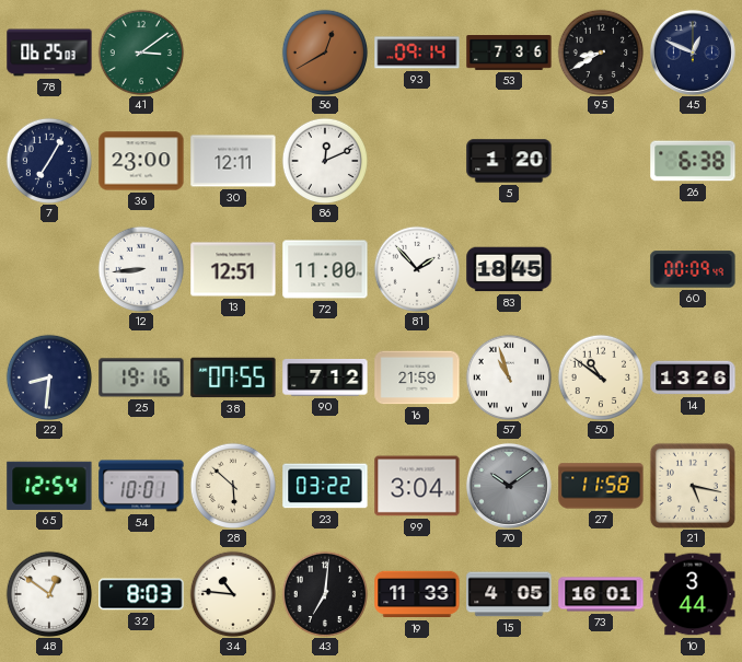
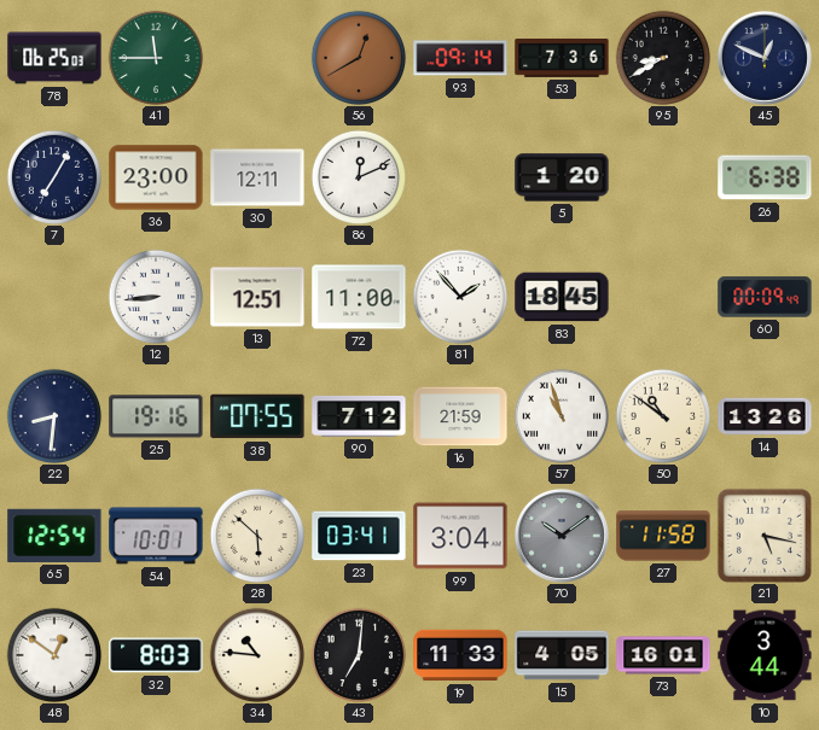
41: 3:09 -> 11:45 (156, 58)
23: 03:22 -> 03:41 (359, 536)
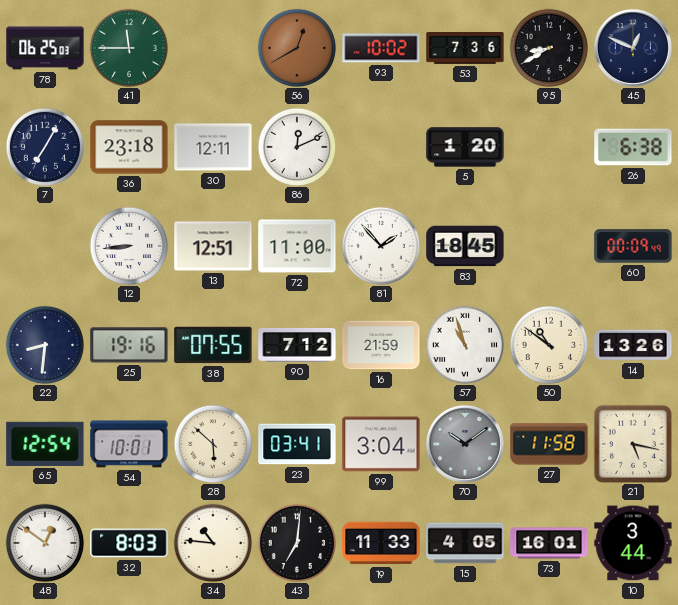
93: 09:14 -> 10:02 (381, 48)
36: 23:00 -> 23:18 (129, 147)
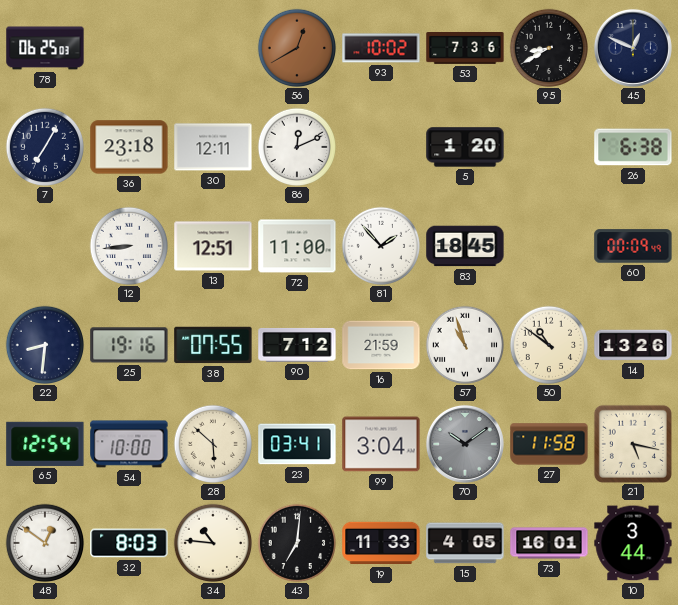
41: 11:45 -> none (129, 48)
54: 10:01 -> 10:00 (129, 444)
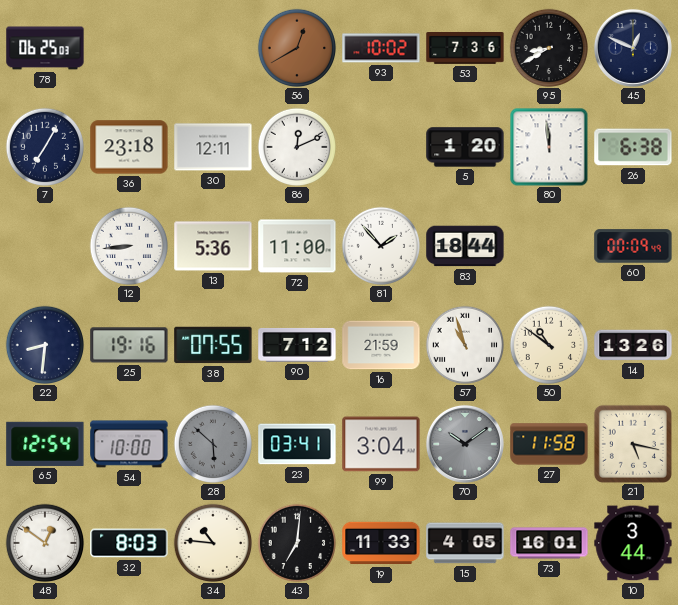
80: none -> 11:59 (549, 147)
13: 12:51 -> 5:36 (213, 246)
83: 18:45 -> 18:44 (465, 246)
28 dial: cream -> grey (213, 444)
